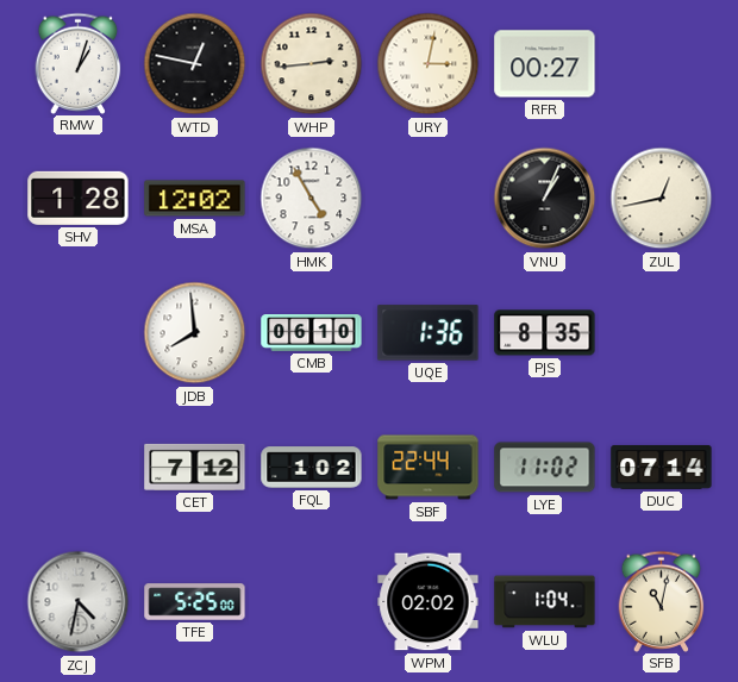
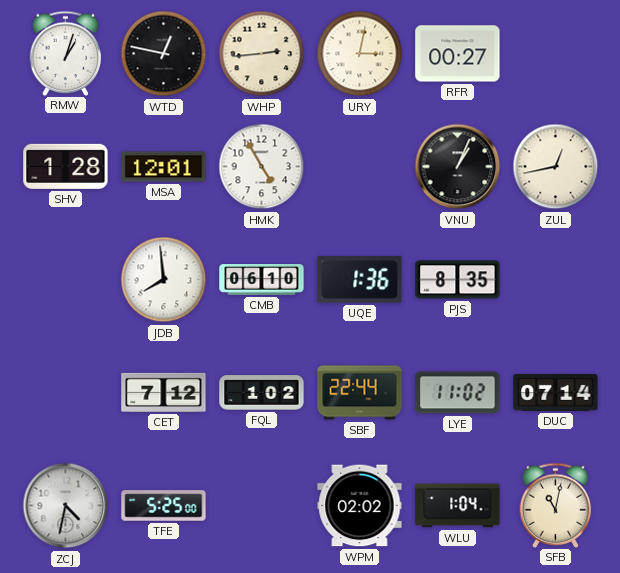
MSA: 12:02 -> 12:01 (164, 167)
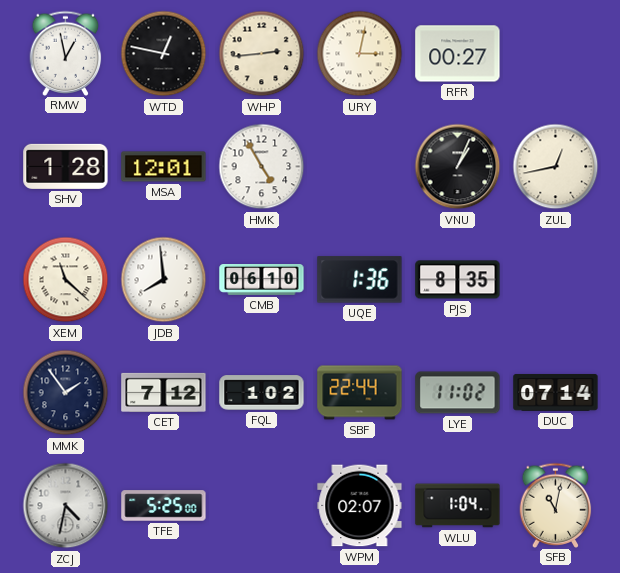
RMW: 1:03 -> 12:58 (66, 53)
XEM: none -> 11:22 (66, 280)
MMK: none -> 1:54 (66, 393)
WPM: 02:02 -> 02:07 (360, 506)
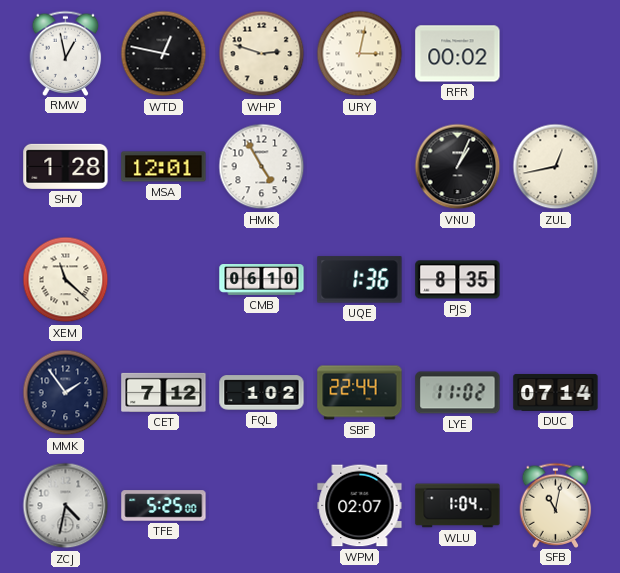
WHP: 2:44 -> 2:48 (262, 54)
RFR: 00:27 -> 00:02 (458, 54)
JDB: 7:59 -> none (164, 280)
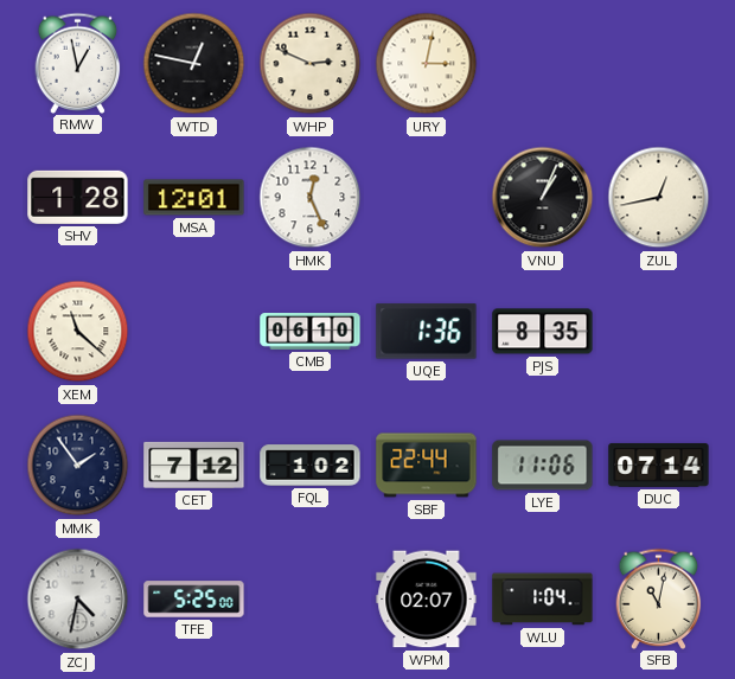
WHP: 2:48 -> 2:49 (311, 64)
RFR: 00:02 -> none (458, 54)
HMK: 4:55 -> 12:26 (311, 198)
LYE: 11:02 -> 11:06 (543, 466)
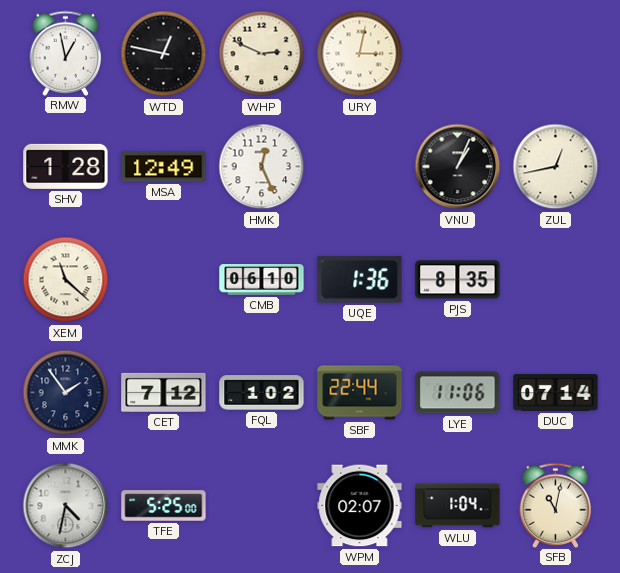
MSA: 12:01 -> 12:49 (164, 167)
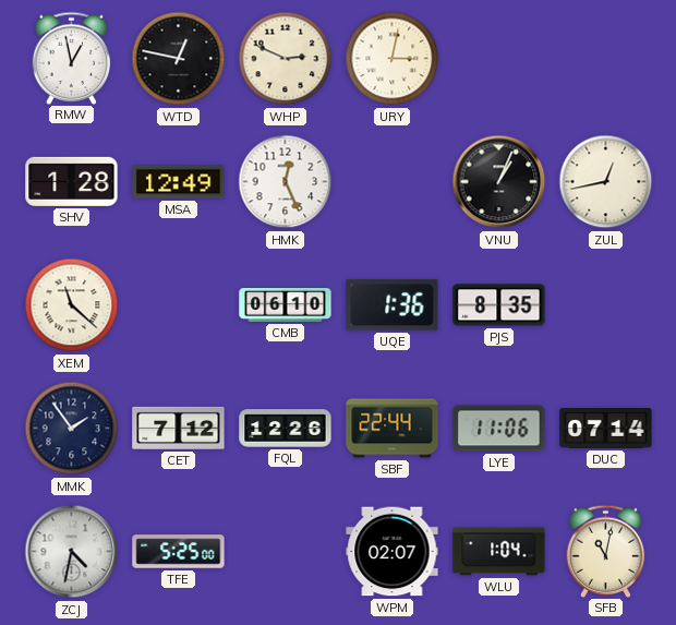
FQL: 1:02 -> 12:26 (286, 429)
